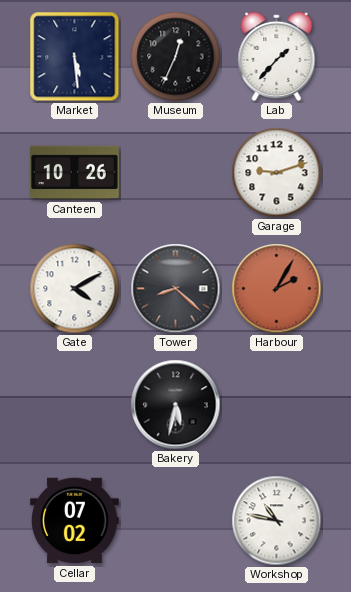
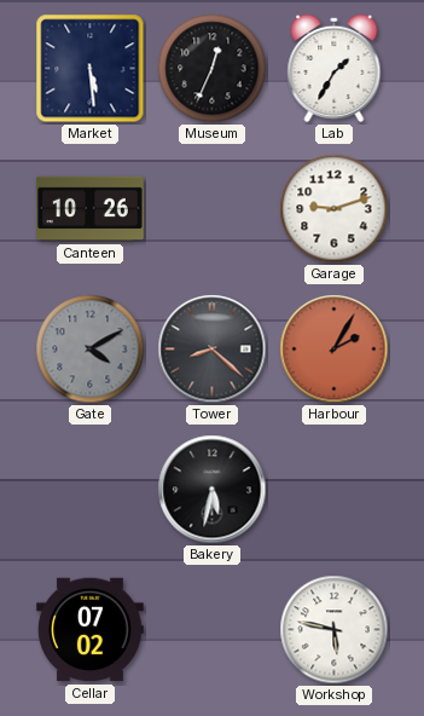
Lab: 1:37 -> 1:35 (335, 68)
Gate dial: white -> grey (91, 350)
Workshop: 10:47 -> 5:47 (335, 630)
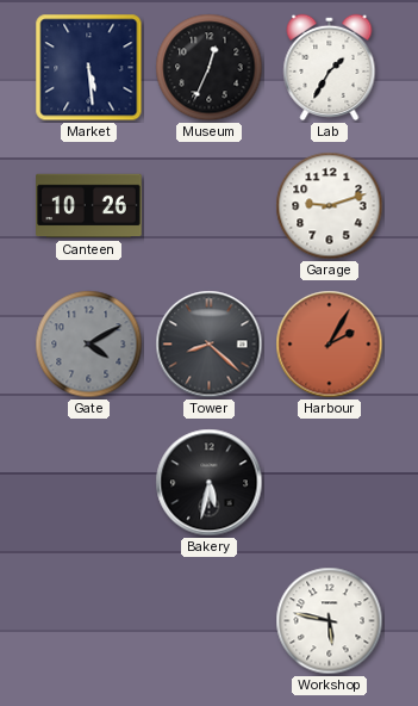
Cellar: 07:02 -> none (91, 630)
